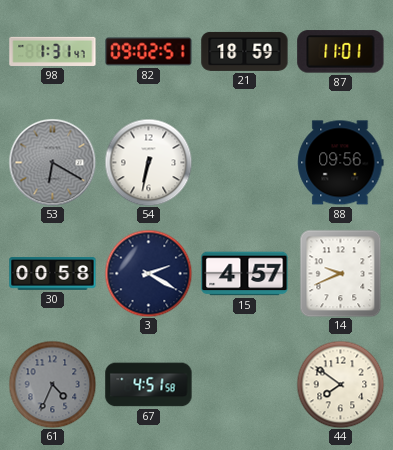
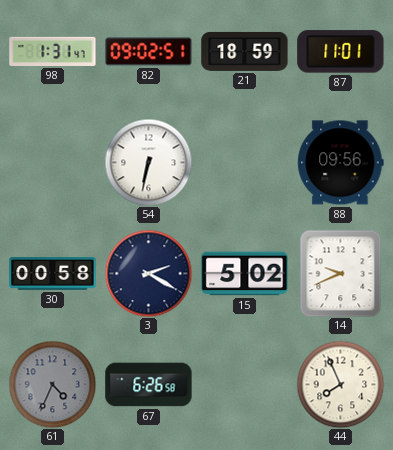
53: 6:20 -> none (52, 162)
15: 4:57 -> 5:02 (245, 274)
67: 4:51 -> 6:26 (149, 385)
44: 7:51 -> 7:56 (340, 384)
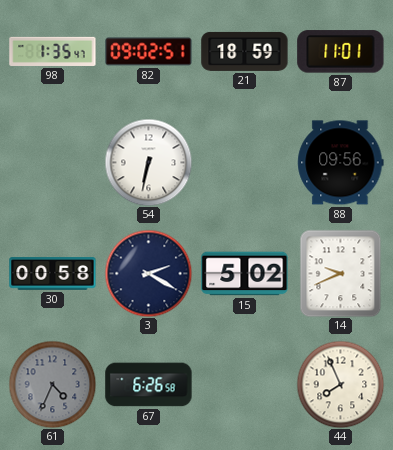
98: 1:31 -> 1:35 (53, 51)
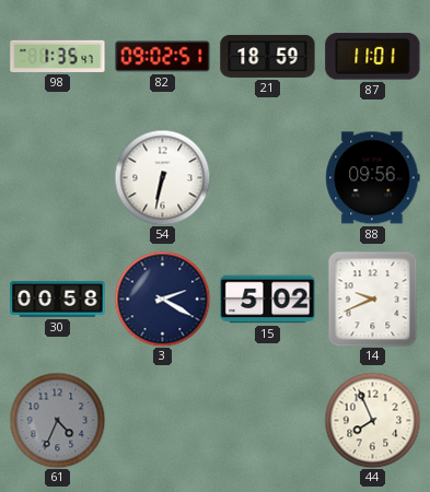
67: 6:26 -> none (149, 385)
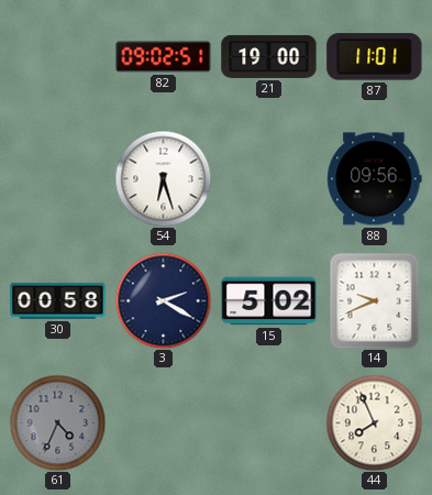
98: 1:35 -> none (58, 56)
21: 18:59 -> 19:00 (269, 56)
54: 6:32 -> 6:27 (163, 178)
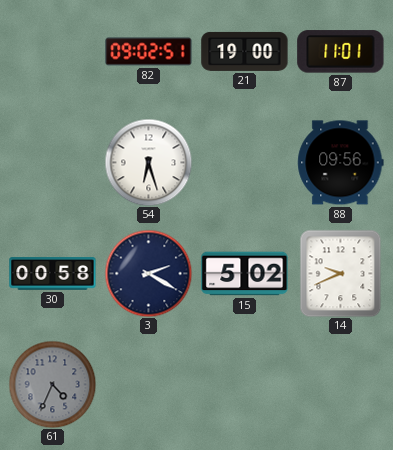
44: 7:56 -> none (374, 422)
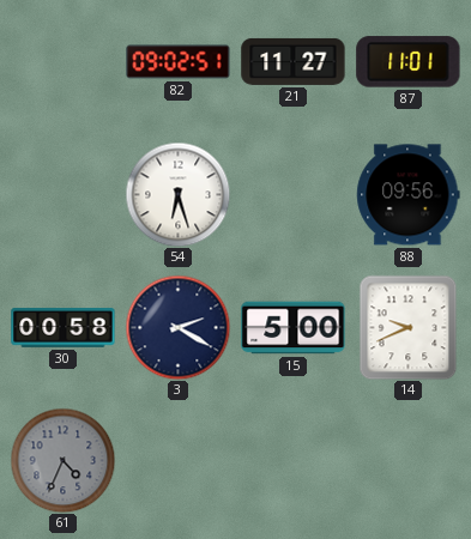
21: 19:00 -> 11:27 (294, 61)
15: 5:02 -> 5:00 (294, 328)
